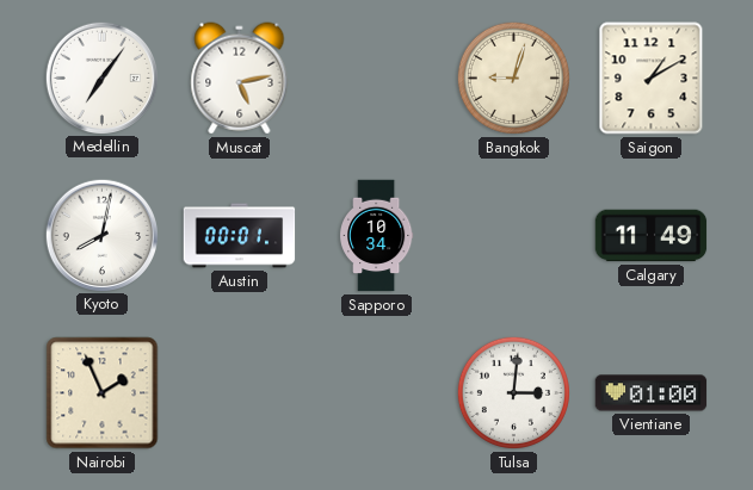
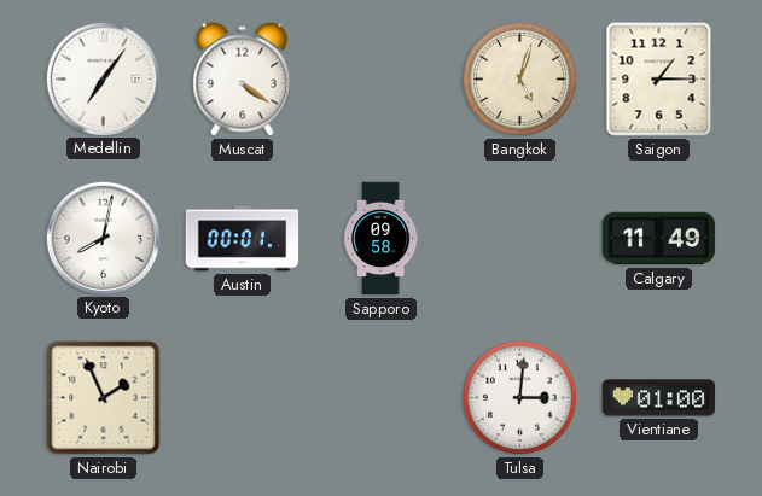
Muscat: 5:13 -> 4:21 (243, 80)
Bangkok: 9:03 -> 5:03 (519, 78)
Saigon: 1:10 -> 1:15 (659, 80)
Sapporo: 10:34 -> 09:58 (380, 239)
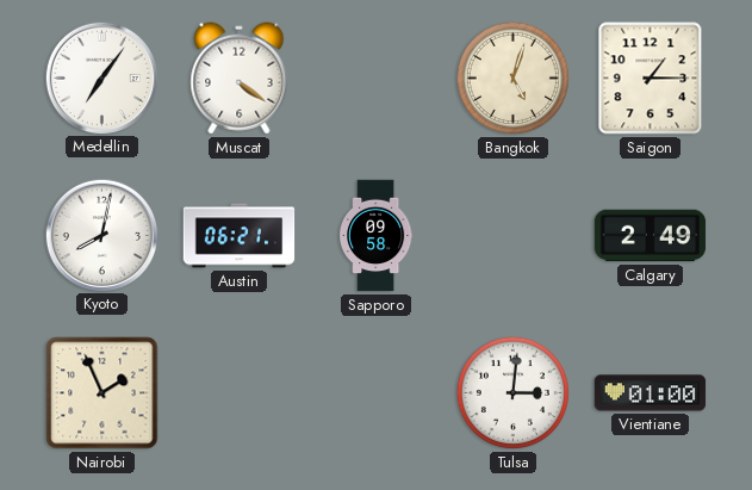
Austin: 00:01 -> 06:21 (240, 236)
Calgary: 11:49 -> 2:49 (651, 236)
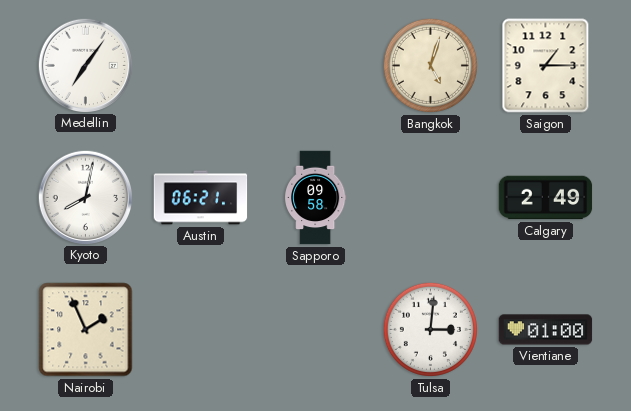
Muscat: 4:21 -> none (240, 79)
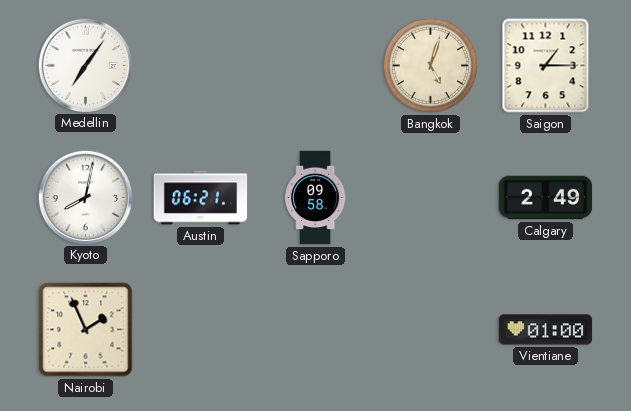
Tulsa: 3:01 -> none (430, 329)
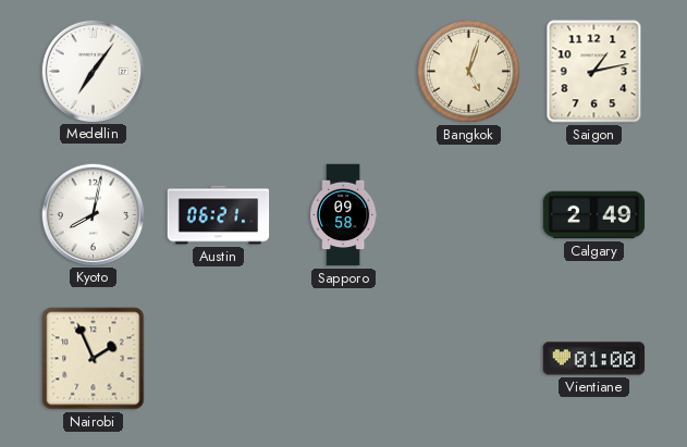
Saigon: 1:15 -> 1:13 (594, 72)
